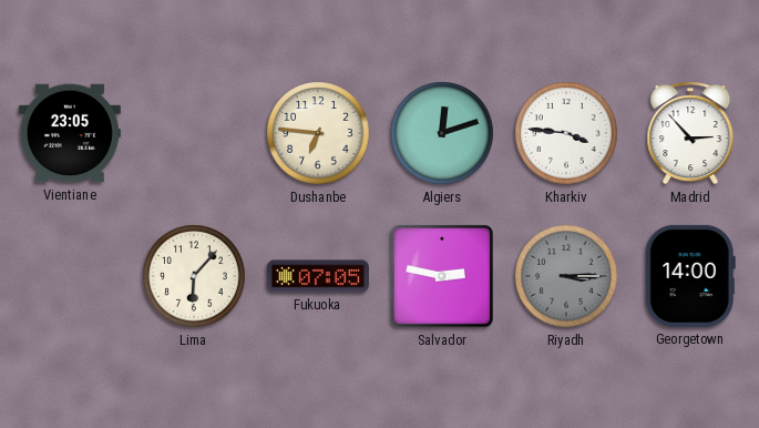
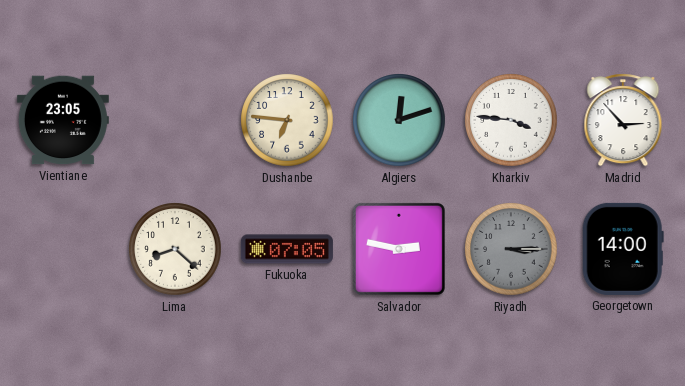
Lima: 6:07 -> 8:22 (175, 249)
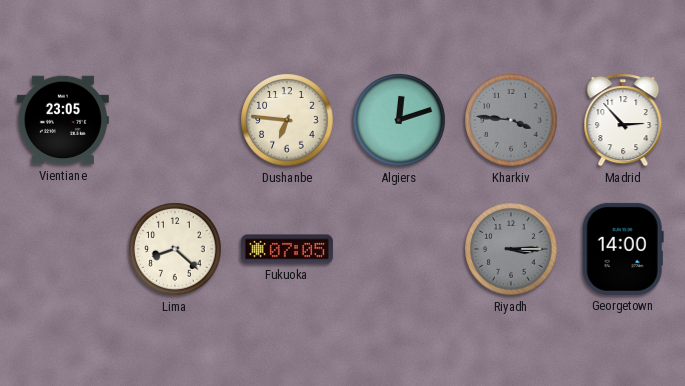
Kharkiv dial: white -> grey (511, 120)
Salvador: 2:47 -> none (399, 249)
